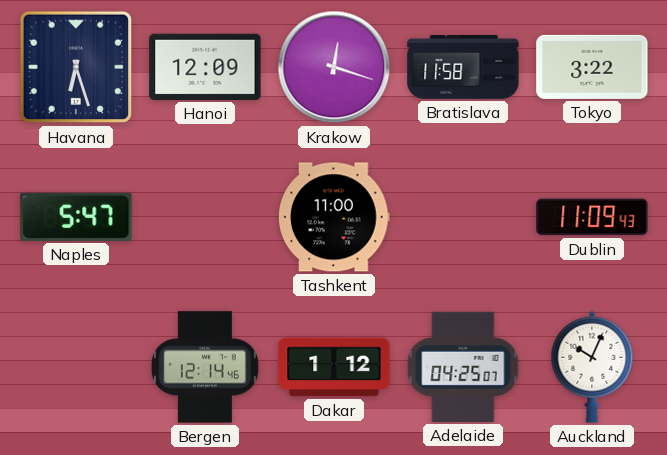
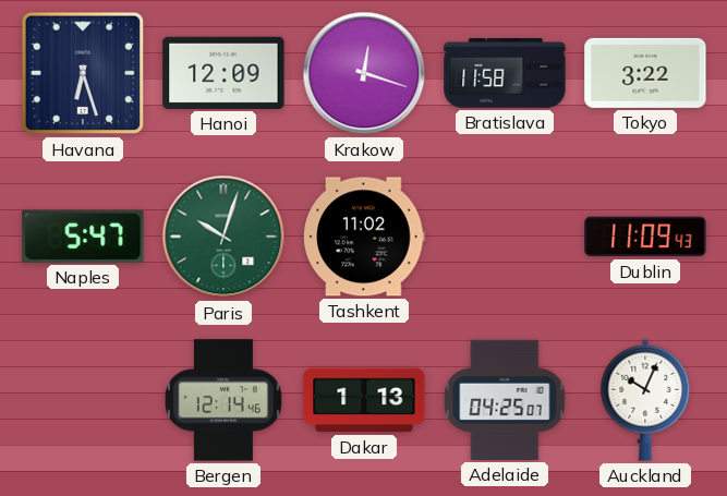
Paris: none -> 10:03 (223, 237)
Tashkent: 11:00 -> 11:02 (364, 237)
Dakar: 1:12 -> 1:13 (364, 400)
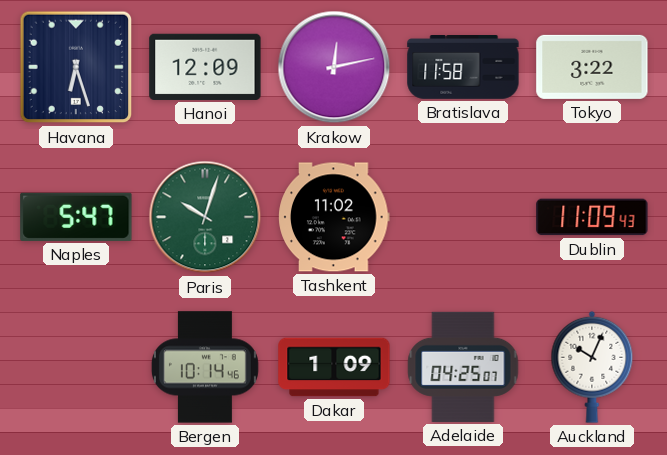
Krakow: 12:18 -> 12:13 (334, 67)
Bergen: 12:14 -> 10:14 (205, 367)
Dakar: 1:13 -> 1:09 (334, 367)
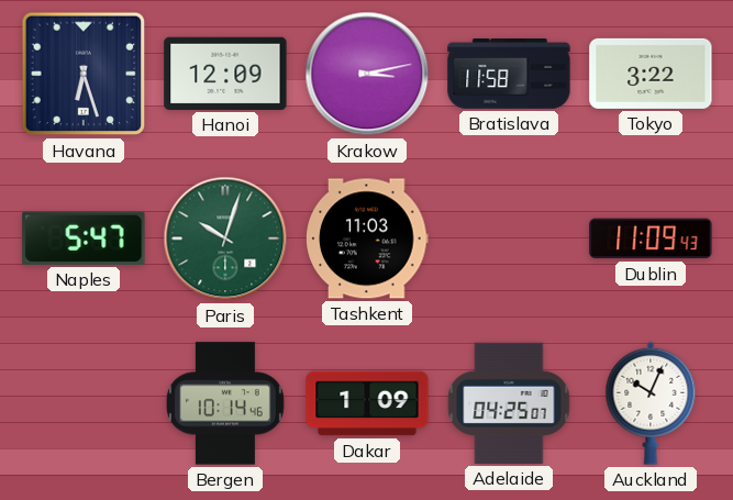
Krakow: 12:13 -> 3:13 (367, 74)
Tashkent: 11:02 -> 11:03 (367, 238)
